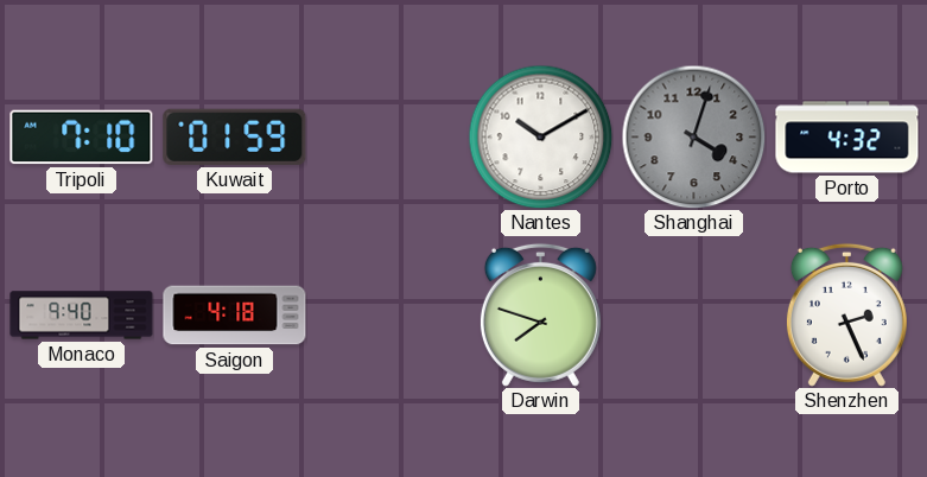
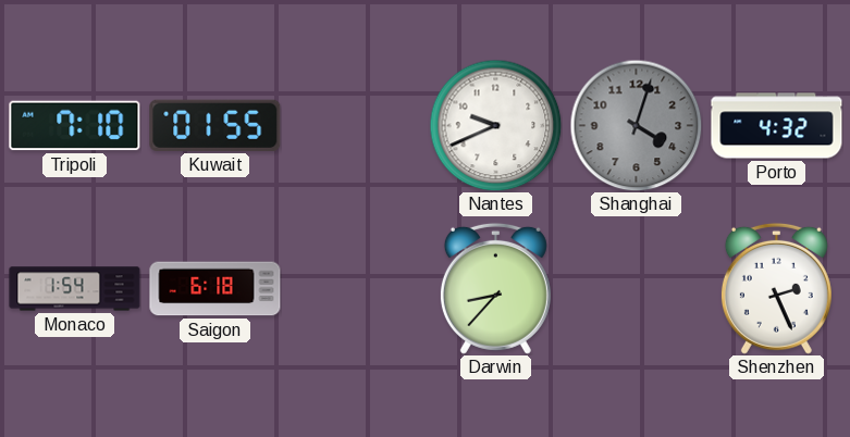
Kuwait: 01:59 -> 01:55 (215, 125)
Nantes: 10:10 -> 9:41 (495, 125)
Monaco: 9:40 -> 1:54 (75, 289)
Saigon: 4:18 -> 6:18 (215, 289)
Darwin: 7:48 -> 8:37 (495, 288)
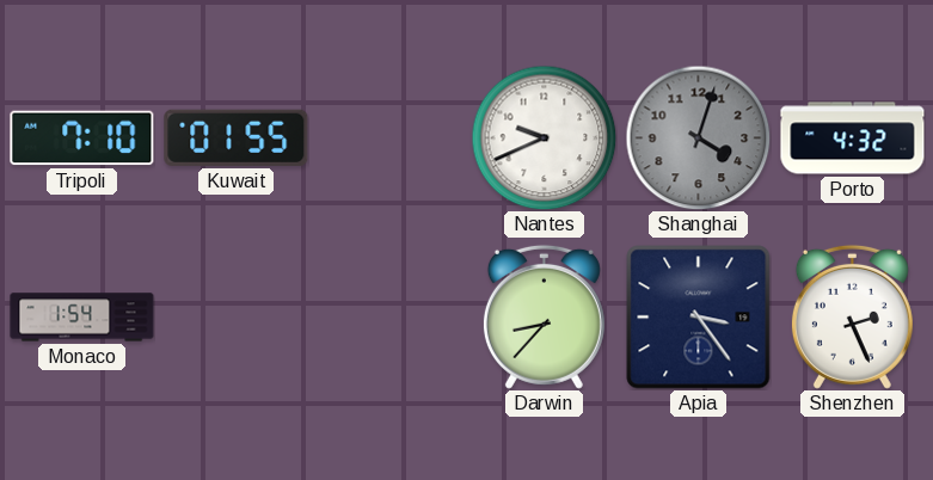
Saigon: 6:18 -> none (215, 289)
Apia: none -> 3:24 (699, 318)
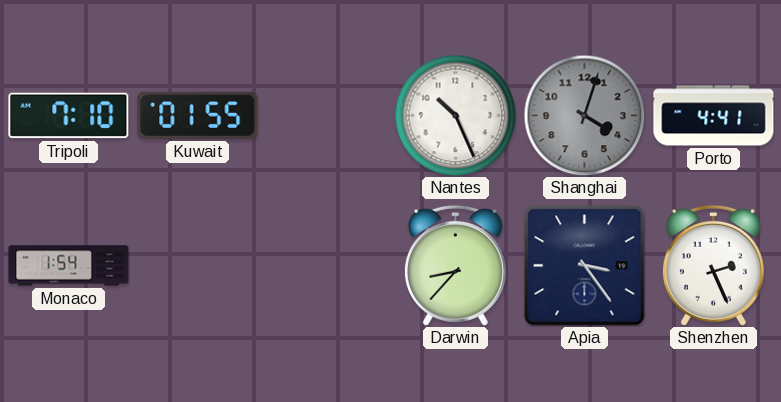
Nantes: 9:41 -> 10:26 (455, 115)
Porto: 4:32 -> 4:41 (714, 116)
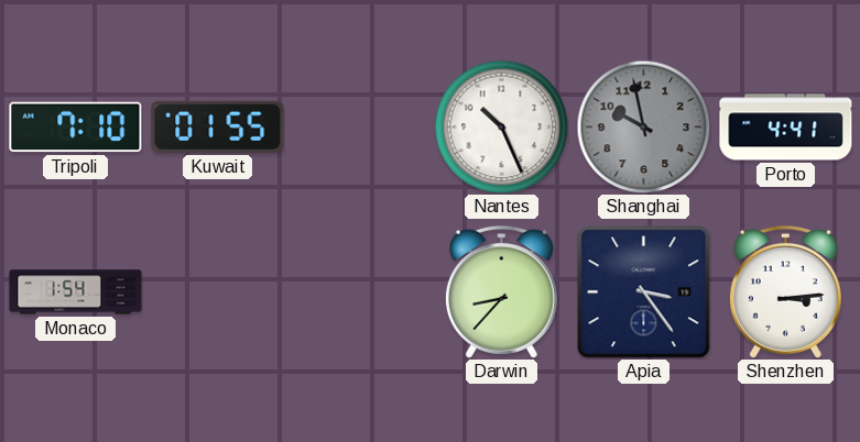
Shanghai: 4:03 -> 9:58 (643, 126)
Shenzhen: 2:26 -> 3:14 (785, 291)
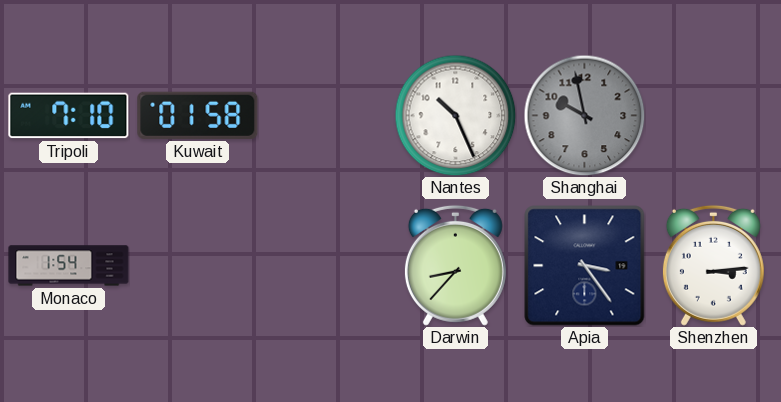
Kuwait: 01:55 -> 01:58 (198, 115)
Porto: 4:41 -> none (786, 128)
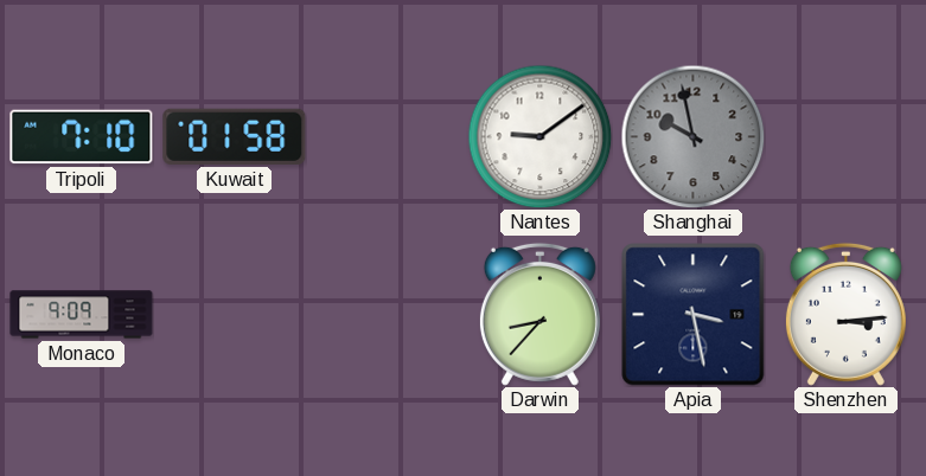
Nantes: 10:26 -> 9:09 (539, 136)
Monaco: 1:54 -> 9:09 (82, 315)
Apia: 3:24 -> 3:28 (694, 315)
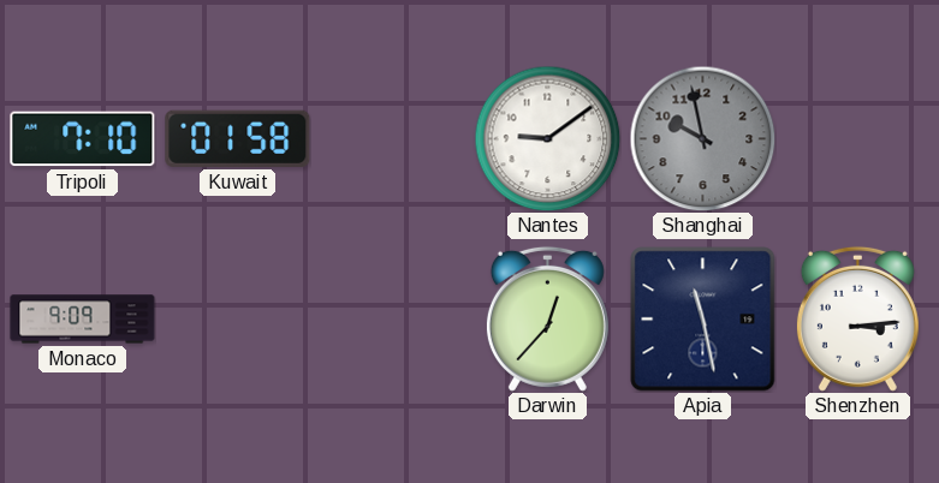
Darwin: 8:37 -> 12:37 (547, 318)
Apia: 3:28 -> 11:28 (703, 320)
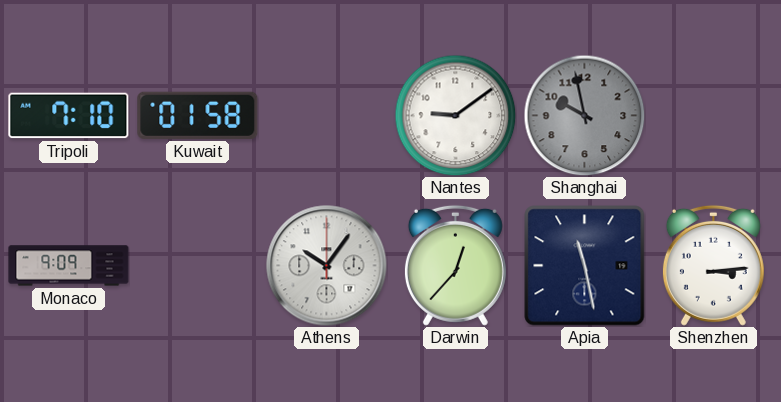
Athens: none -> 10:06 (327, 266)
